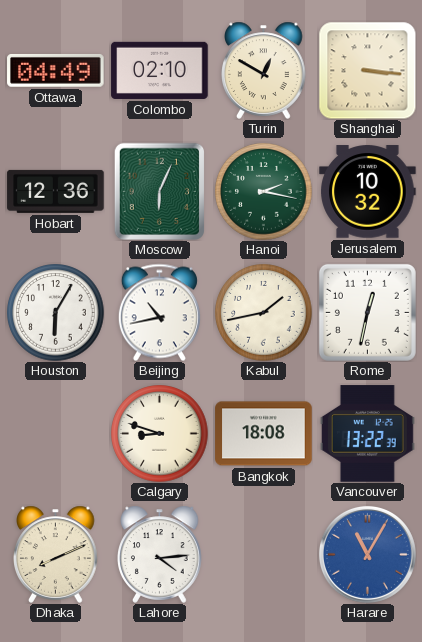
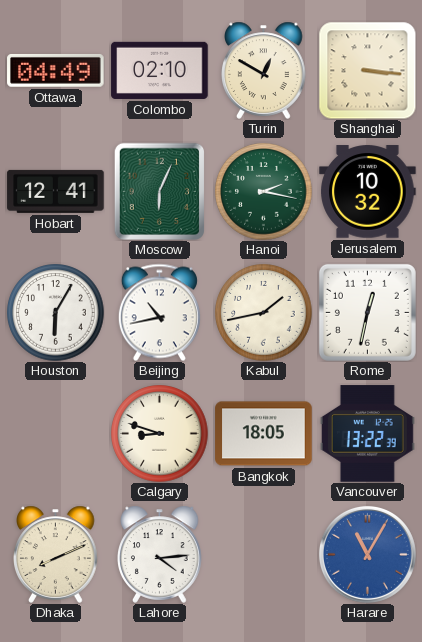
Hobart: 12:36 -> 12:41 (56, 191)
Bangkok: 18:08 -> 18:05 (264, 434)
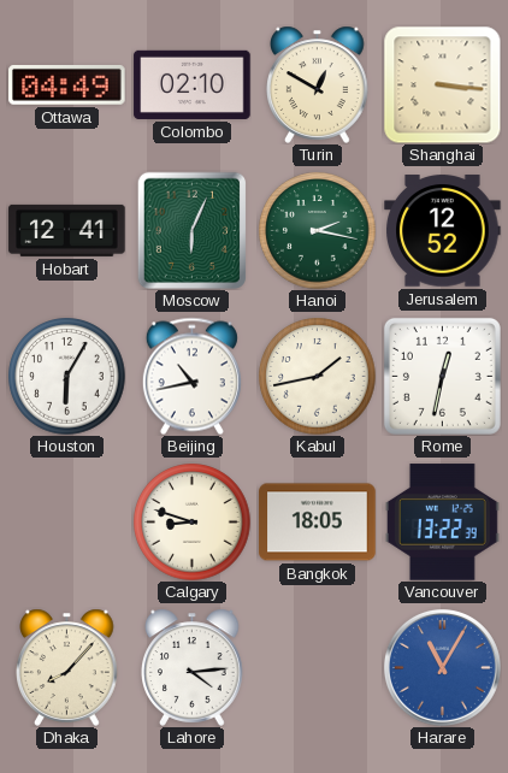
Jerusalem: 10:32 -> 12:52 (443, 231)
Dhaka: 8:11 -> 8:07 (67, 667)
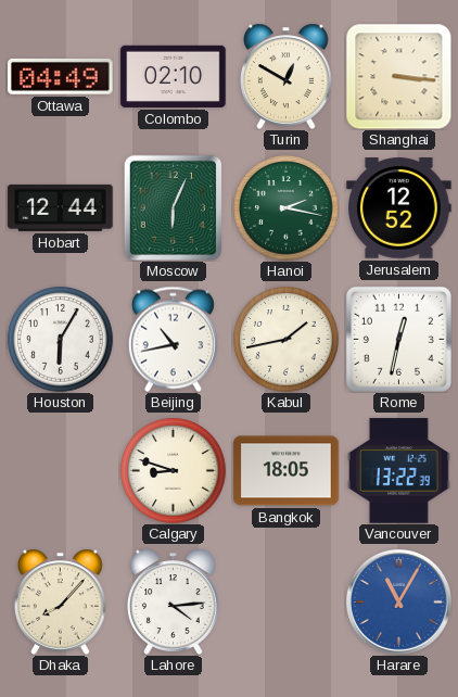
Hobart: 12:41 -> 12:44 (61, 207)
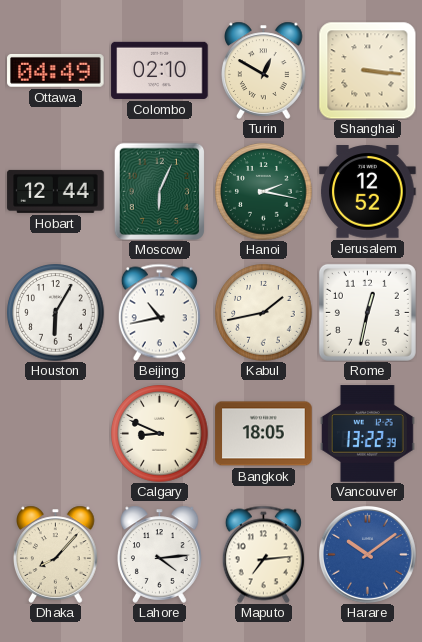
Calgary: 8:48 -> 8:49 (160, 434)
Maputo: none -> 7:14 (263, 554)
Harare: 11:05 -> 10:09 (367, 554)
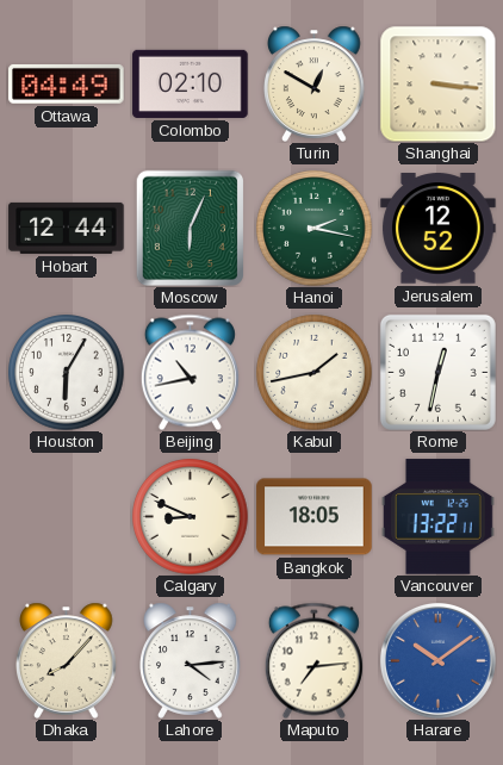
Vancouver: 13:22:39 -> 13:22:11 (437, 517)
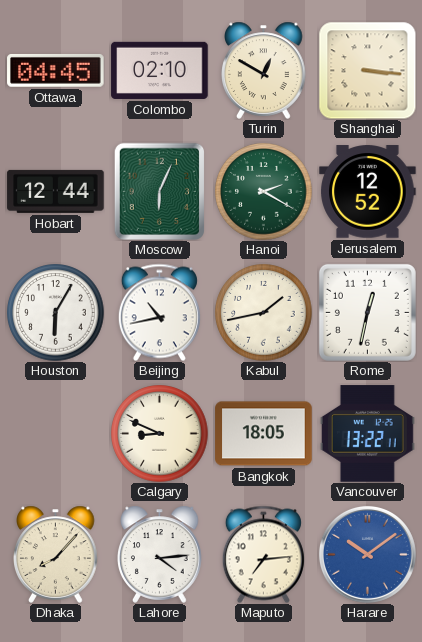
Ottawa: 04:49 -> 04:45 (56, 70)
Hanoi: 2:17 -> 2:20 (264, 192)
